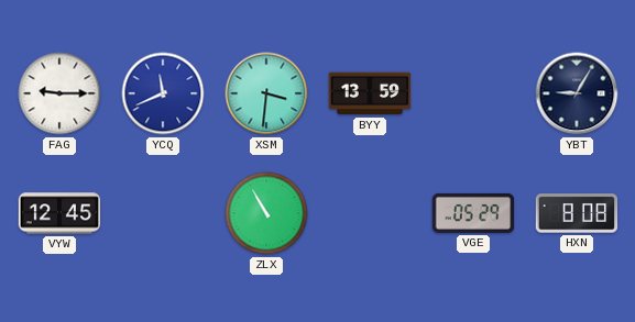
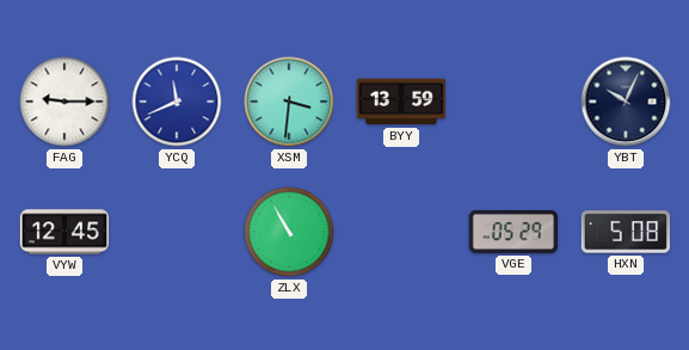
YBT: 9:05 -> 10:04 (626, 102)
HXN: 8:08 -> 5:08 (626, 232)
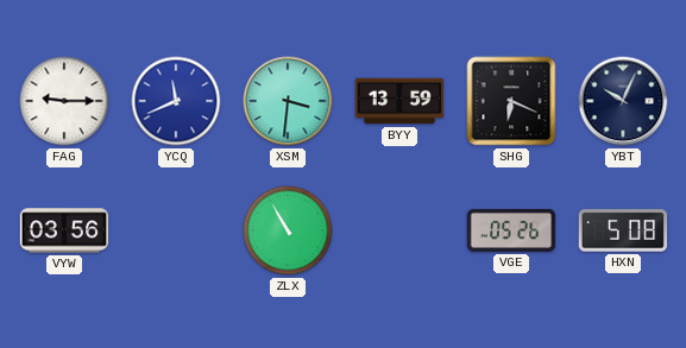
SHG: none -> 6:19 (511, 101)
VYW: 12:45 -> 03:56 (64, 230)
VGE: 05:29 -> 05:26 (511, 230)
